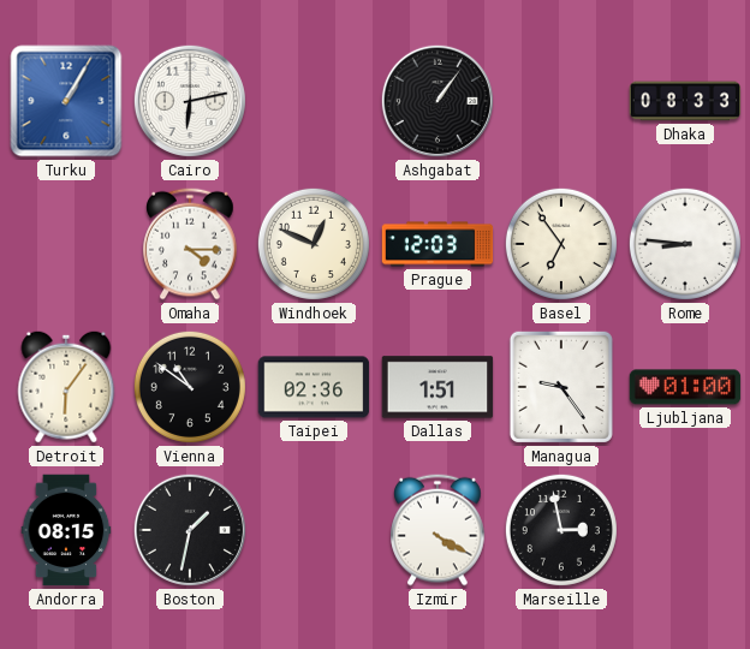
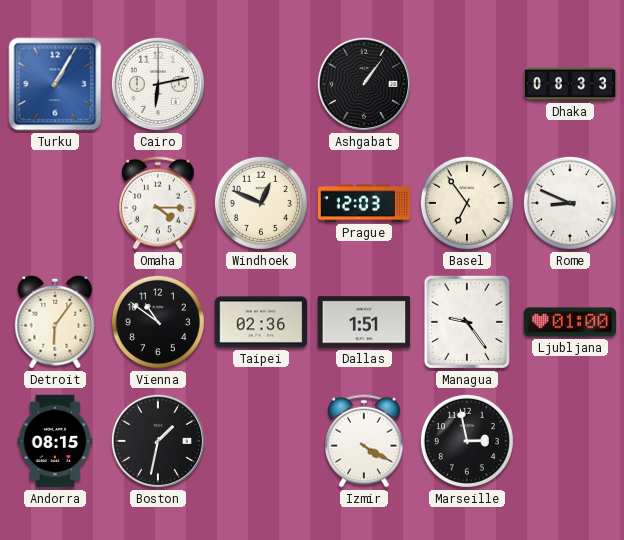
Rome: 8:46 -> 8:49 (570, 203)
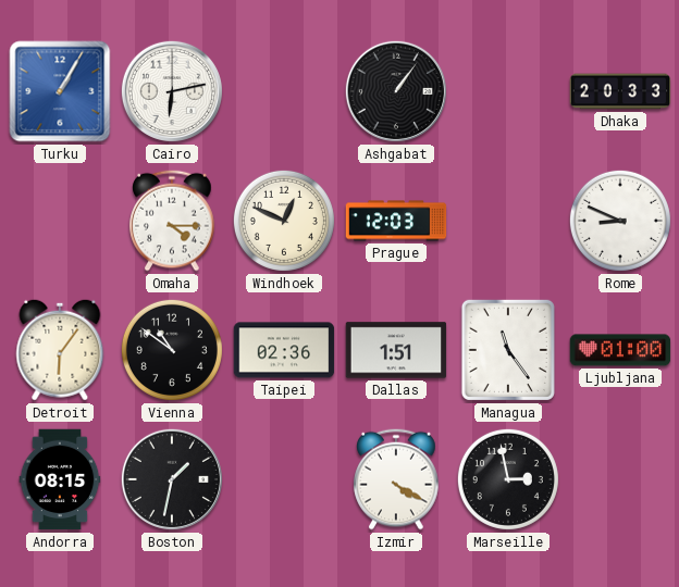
Dhaka: 08:33 -> 20:33 (620, 91)
Basel: 6:54 -> none (467, 203)
Managua: 9:24 -> 11:24 (508, 350)
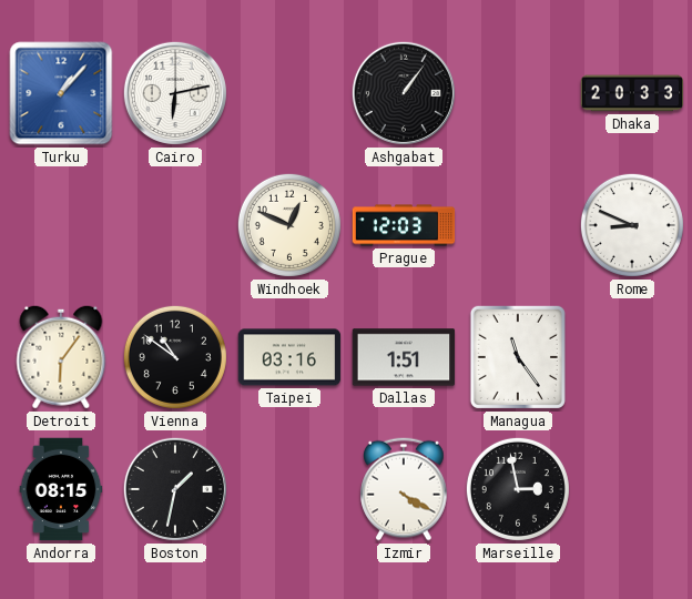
Turku: 1:05 -> 1:07 (61, 93)
Omaha: 4:15 -> none (172, 221)
Taipei: 02:36 -> 03:16 (289, 357)
Ljubljana: 01:00 -> none (620, 350)
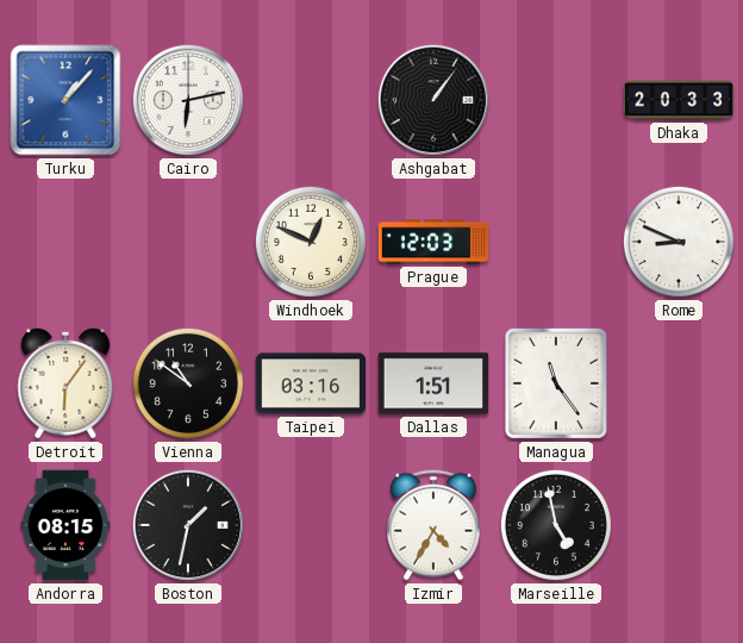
Izmir: 4:20 -> 4:35 (433, 525)
Marseille: 2:58 -> 4:58 (556, 525)
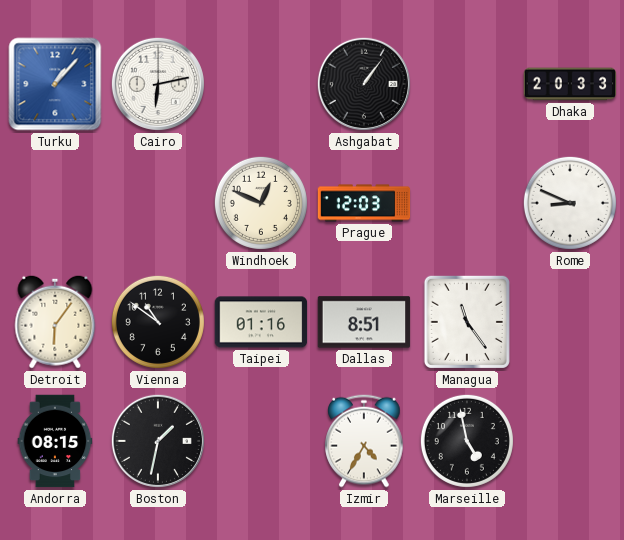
Taipei: 03:16 -> 01:16 (261, 322)
Dallas: 1:51 -> 8:51 (364, 322)
